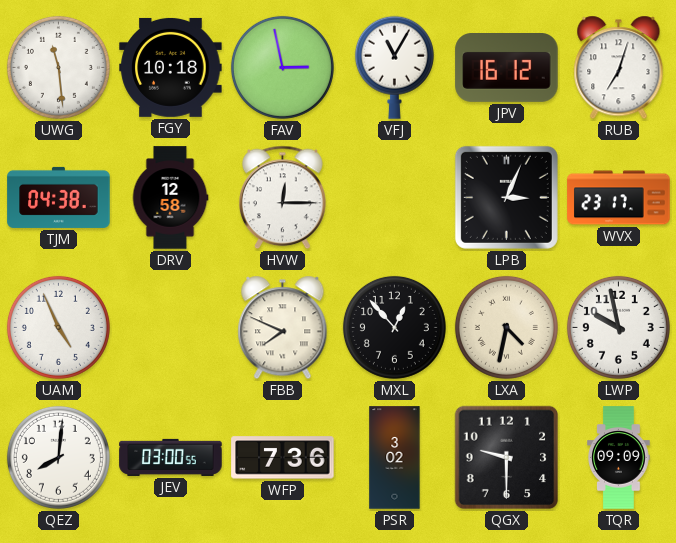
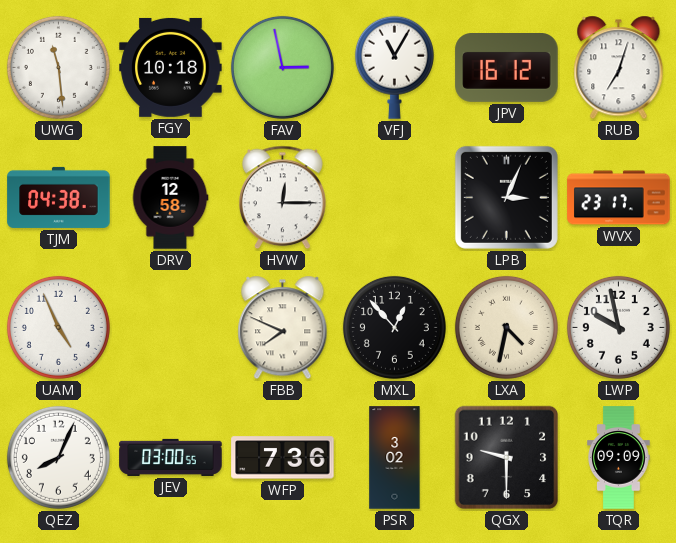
QEZ: 8:01 -> 8:04 (58, 457)
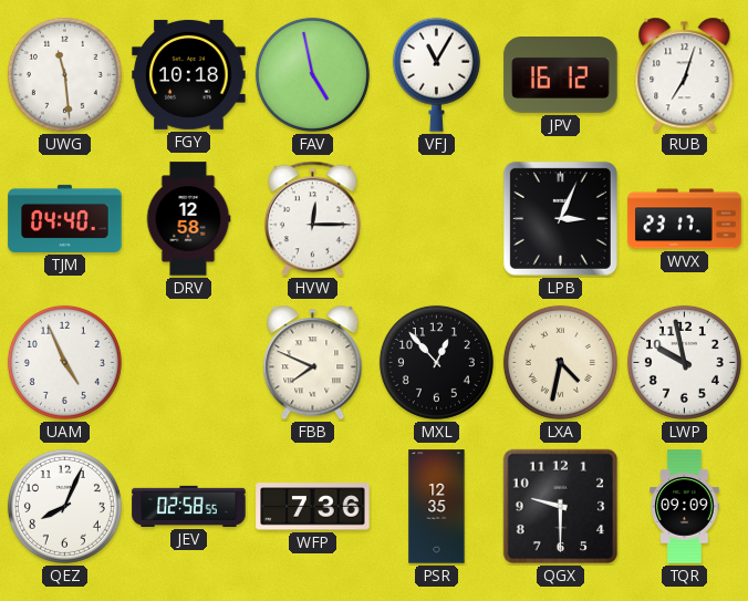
FAV: 2:58 -> 4:58 (312, 74)
TJM: 04:38 -> 04:40 (65, 218)
JEV: 03:00 -> 02:58 (189, 506)
PSR: 3:02 -> 12:35 (437, 507)
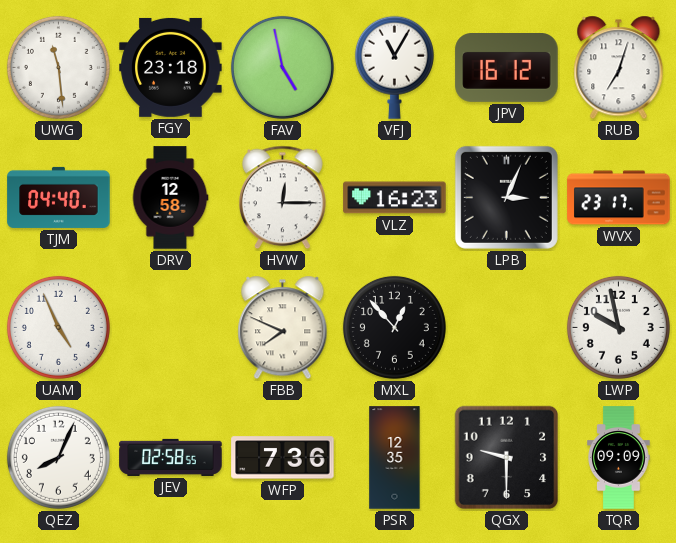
FGY: 10:18 -> 23:18 (171, 67)
VLZ: none -> 16:23 (395, 198)
LXA: 4:32 -> none (560, 362)
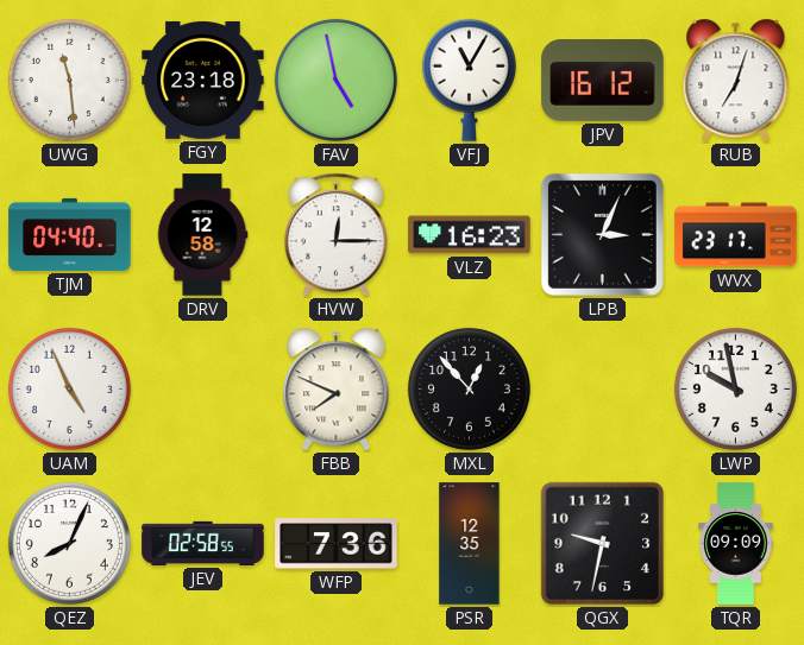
QGX: 9:30 -> 9:32 (603, 544)
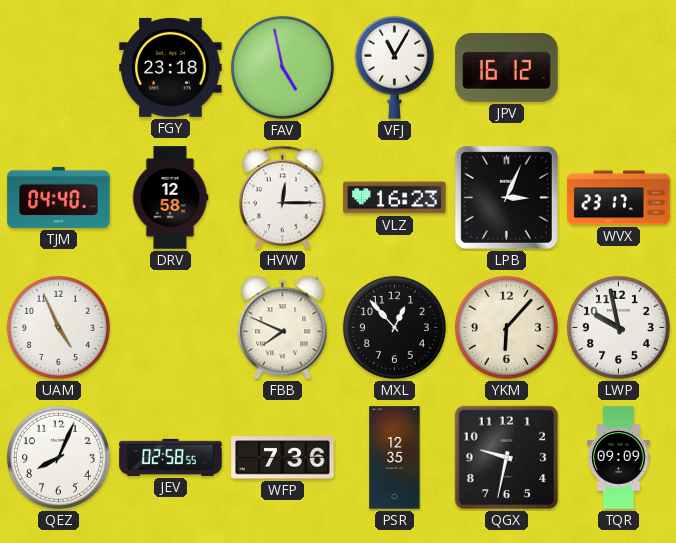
UWG: 11:29 -> none (69, 80)
RUB: 7:03 -> none (736, 81)
YKM: none -> 6:07 (506, 327)
